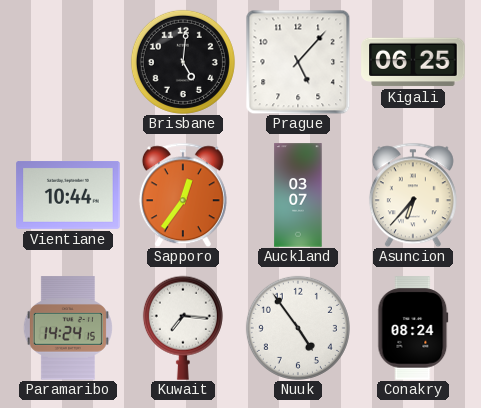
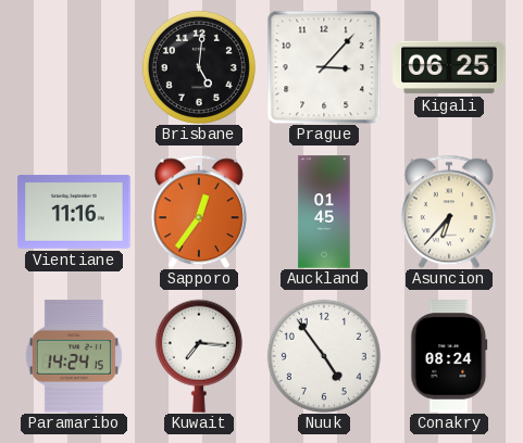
Prague: 5:07 -> 3:07 (324, 67)
Vientiane: 10:44 -> 11:16 (74, 213)
Auckland: 03:07 -> 01:45 (324, 212)
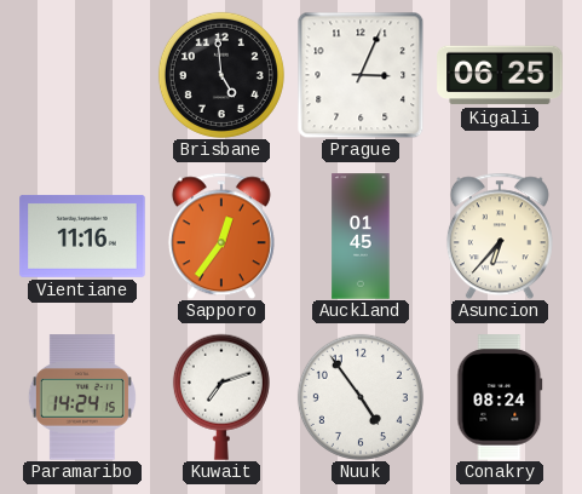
Brisbane: 5:01 -> 4:59 (221, 75)
Prague: 3:07 -> 3:04 (361, 75)
Kuwait: 7:16 -> 7:12 (221, 397)
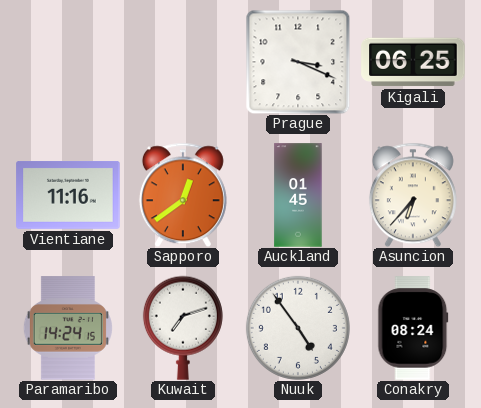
Brisbane: 4:59 -> none (221, 75)
Prague: 3:04 -> 3:19 (298, 62)
Sapporo: 12:36 -> 12:39 (183, 195)
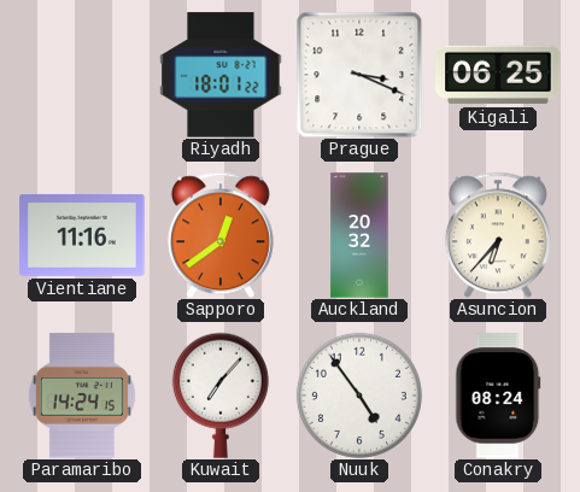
Riyadh: none -> 18:01 (221, 75)
Auckland: 01:45 -> 20:32 (359, 235)
Kuwait: 7:12 -> 7:07 (221, 396)
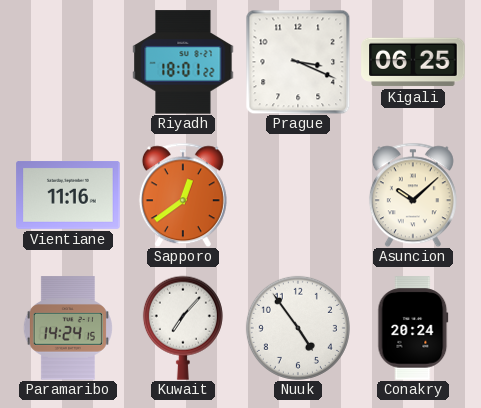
Auckland: 20:32 -> none (359, 235)
Asuncion: 6:37 -> 10:08 (413, 195)
Conakry: 08:24 -> 20:24 (413, 328)
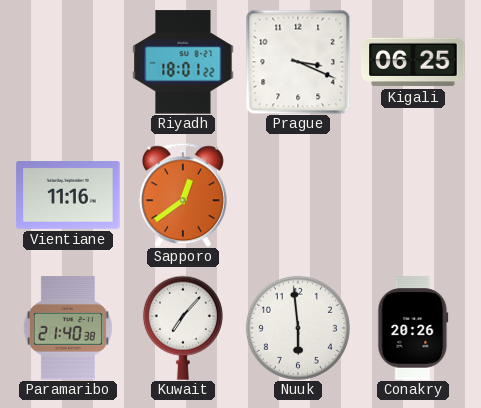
Asuncion: 10:08 -> none (413, 195)
Paramaribo: 14:24 -> 21:40 (68, 328)
Nuuk: 4:54 -> 5:59 (298, 328)
Conakry: 20:24 -> 20:26 (413, 328)
